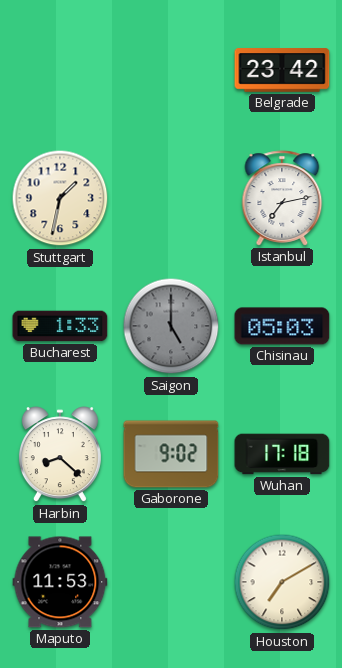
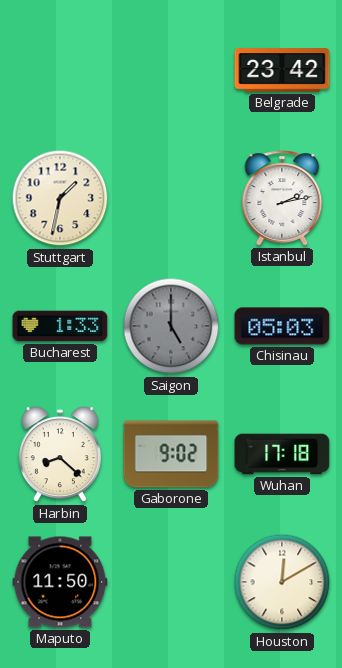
Istanbul: 7:13 -> 2:13 (282, 198)
Maputo: 11:53 -> 11:50 (60, 582)
Houston: 7:10 -> 12:10 (282, 582)
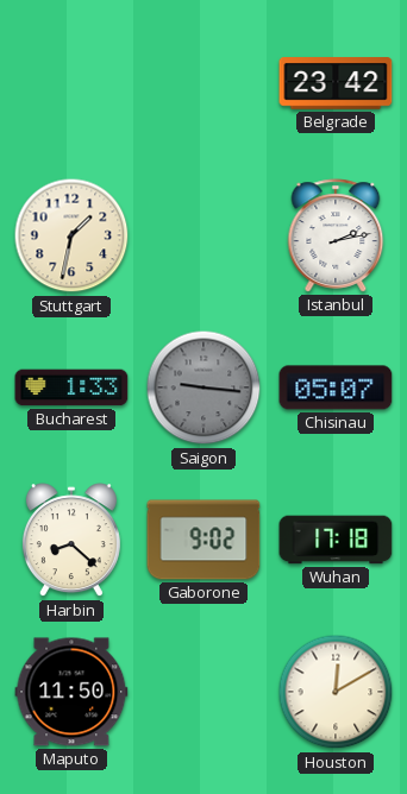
Saigon: 5:00 -> 9:16 (203, 387)
Chisinau: 05:03 -> 05:07 (336, 387)
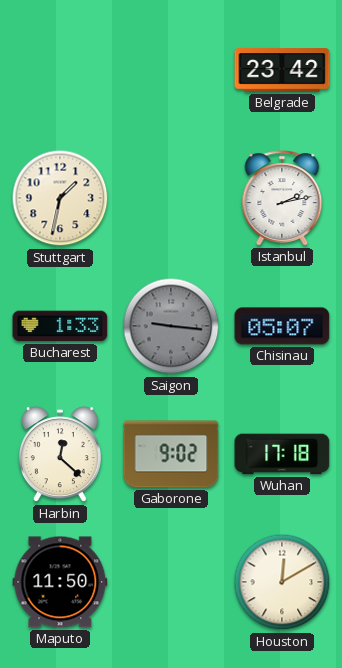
Harbin: 8:22 -> 12:22 (60, 455)
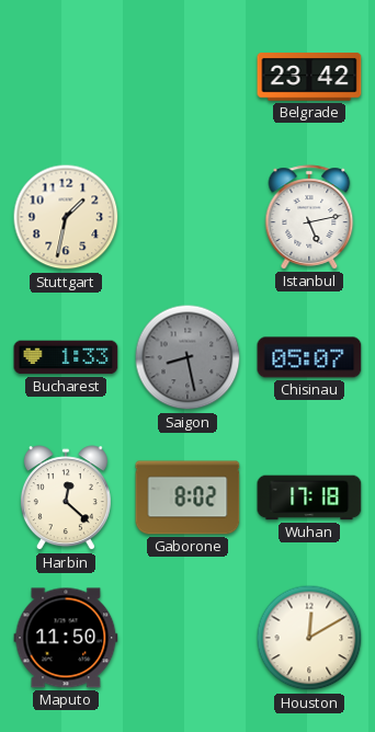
Istanbul: 2:13 -> 5:13 (309, 217)
Saigon: 9:16 -> 8:28 (187, 357)
Gaborone: 9:02 -> 8:02 (187, 497)
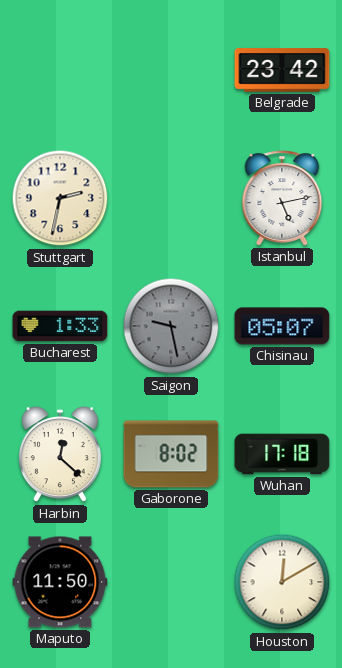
Stuttgart: 1:32 -> 2:32 (60, 198)
Saigon: 8:28 -> 9:28 (171, 326)
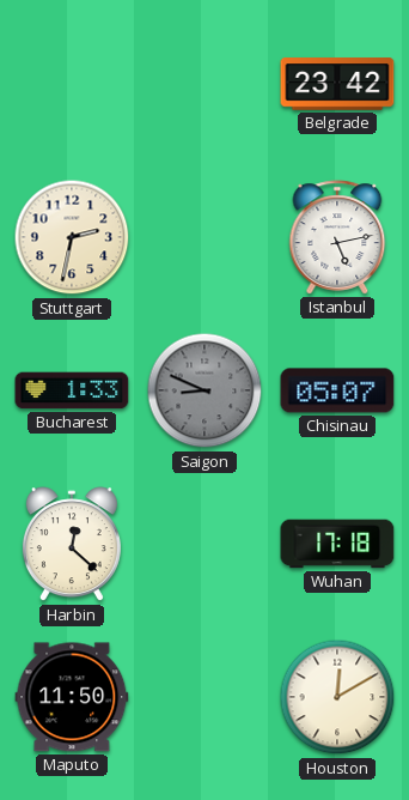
Saigon: 9:28 -> 8:49 (204, 390)
Gaborone: 8:02 -> none (171, 454)
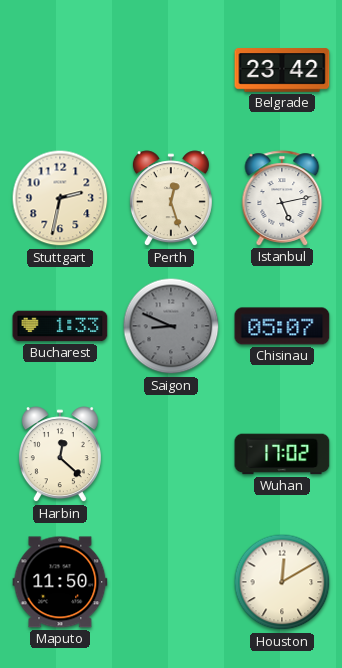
Perth: none -> 12:27 (171, 199)
Wuhan: 17:18 -> 17:02 (282, 454)
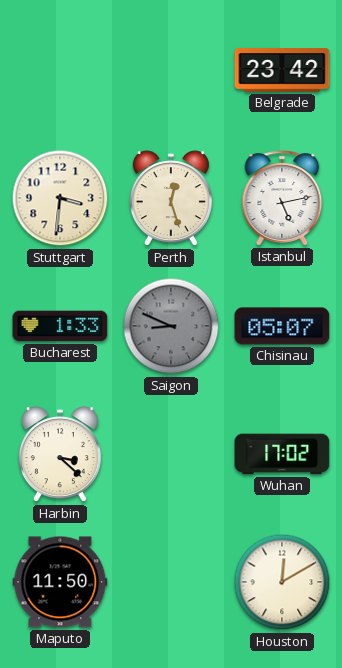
Stuttgart: 2:32 -> 3:31 (60, 198)
Harbin: 12:22 -> 3:22 (60, 455)
